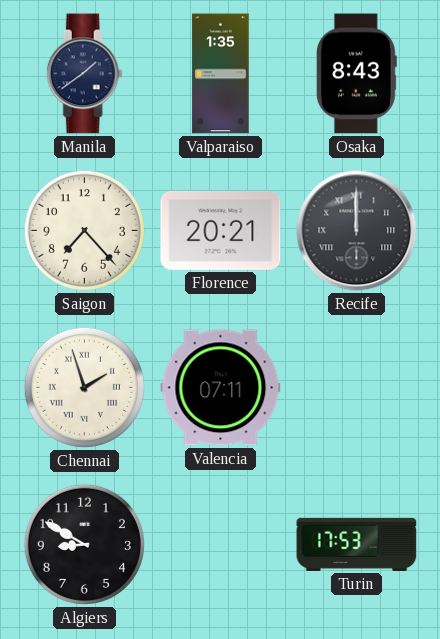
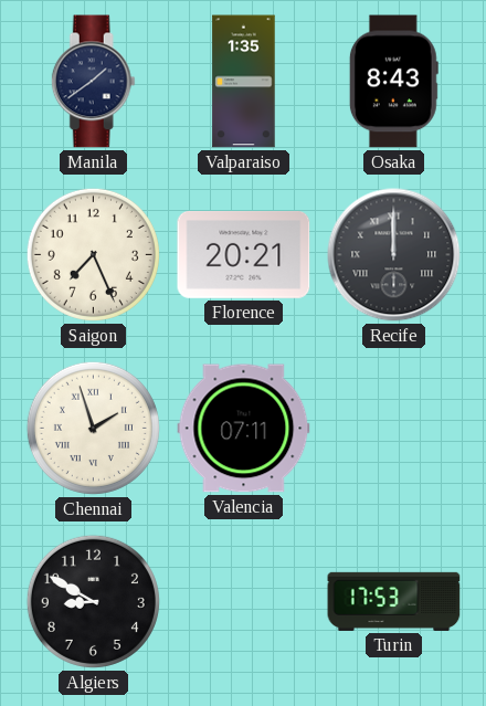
Saigon: 7:23 -> 7:26 (93, 254)
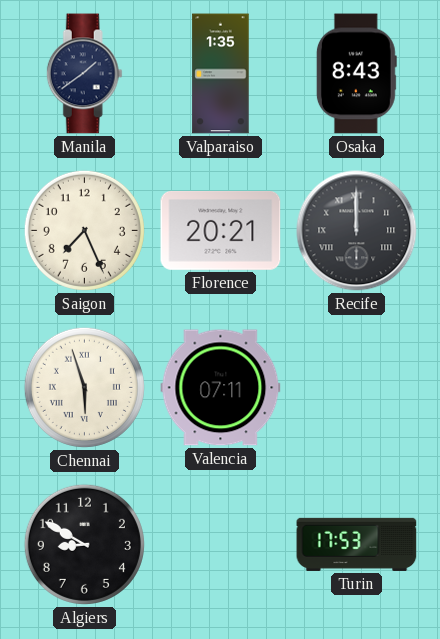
Chennai: 1:57 -> 5:57 (84, 387)
